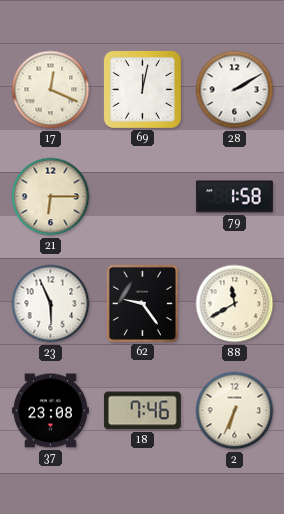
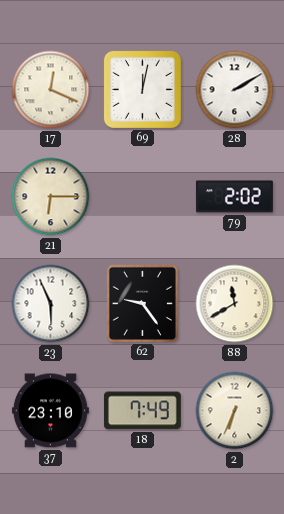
79: 1:58 -> 2:02 (234, 197)
37: 23:08 -> 23:10 (50, 411)
18: 7:46 -> 7:49 (142, 411)
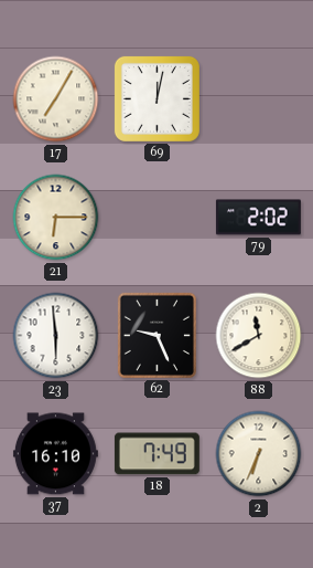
17: 12:19 -> 7:05 (56, 99)
28: 2:10 -> none (235, 90)
23: 5:56 -> 5:59 (56, 336)
62: 9:24 -> 9:26 (156, 335)
37: 23:10 -> 16:10 (55, 454)
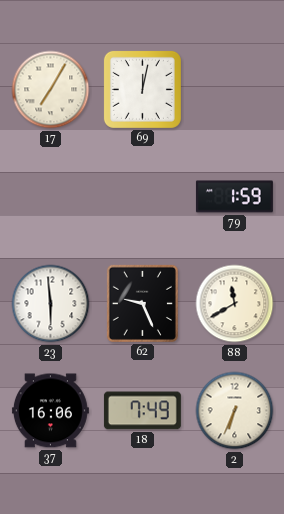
21: 6:15 -> none (56, 218)
79: 2:02 -> 1:59 (234, 197)
37: 16:10 -> 16:06 (50, 411)
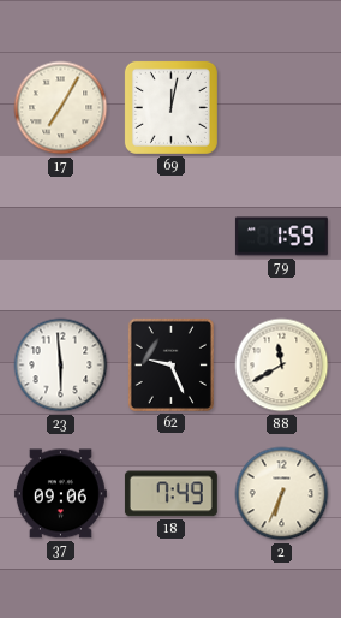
37: 16:06 -> 09:06 (60, 494)
